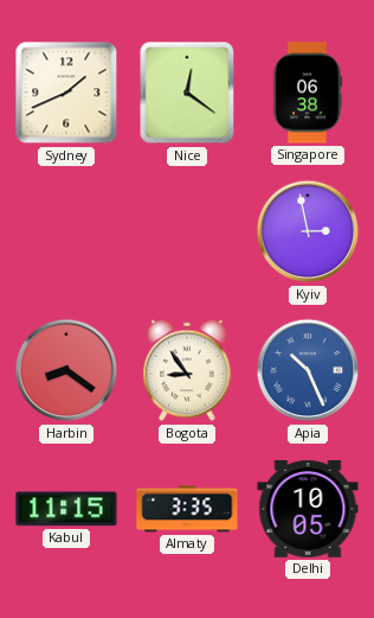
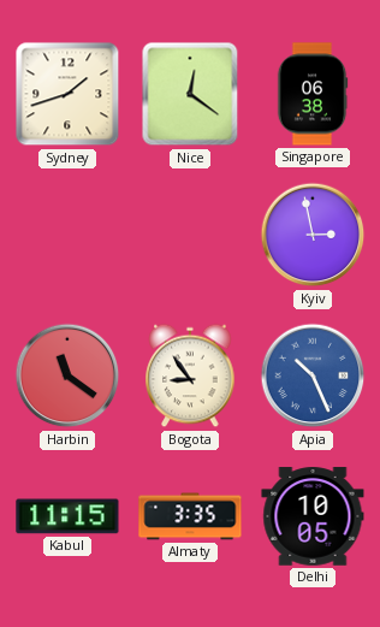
Sydney: 1:41 -> 1:42 (67, 94)
Harbin: 8:21 -> 11:21 (67, 375)
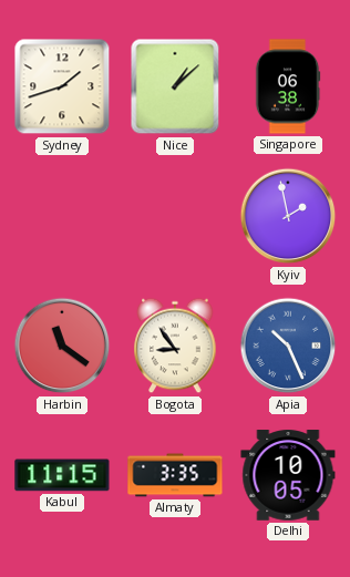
Nice: 12:21 -> 1:08 (175, 86)
Kyiv: 2:58 -> 1:58 (288, 216)
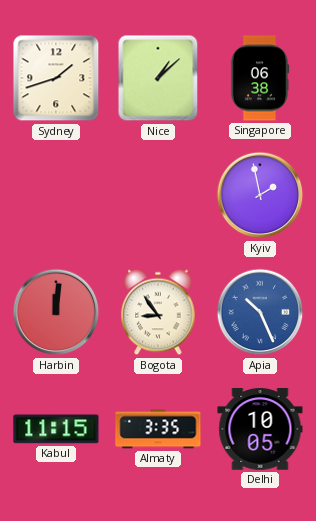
Harbin: 11:21 -> 12:01 (56, 312)
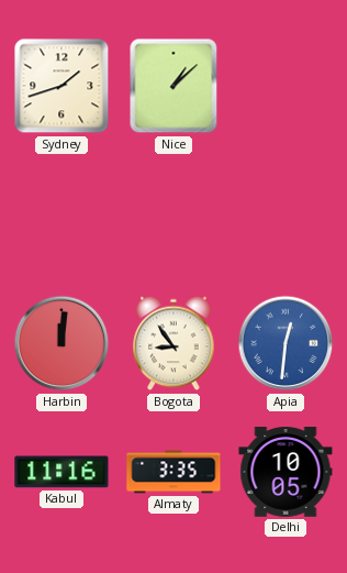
Singapore: 06:38 -> none (260, 78)
Kyiv: 1:58 -> none (260, 195)
Apia: 10:26 -> 12:31 (286, 343)
Kabul: 11:15 -> 11:16 (61, 472)
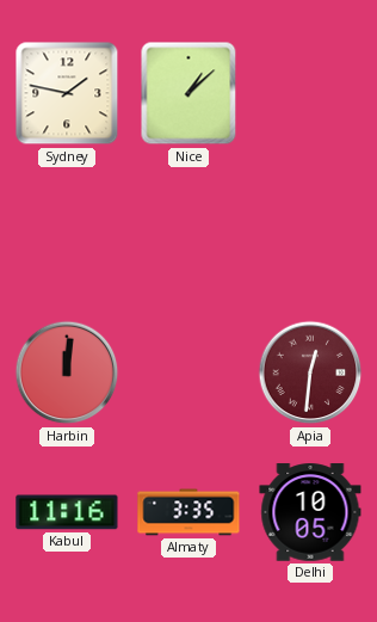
Sydney: 1:42 -> 1:47 (67, 93)
Bogota: 8:54 -> none (173, 343)
Apia dial: blue -> burgundy (310, 372)
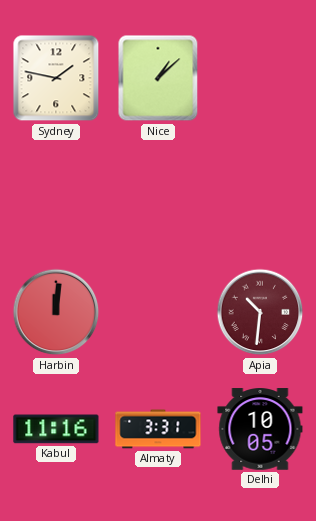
Apia: 12:31 -> 10:31 (260, 312)
Almaty: 3:35 -> 3:31 (158, 429)
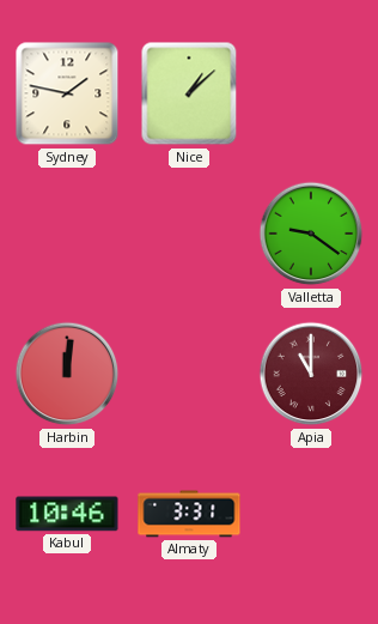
Valletta: none -> 9:21 (311, 234)
Apia: 10:31 -> 11:00 (311, 374)
Kabul: 11:16 -> 10:46 (67, 514)
Delhi: 10:05 -> none (260, 429)
